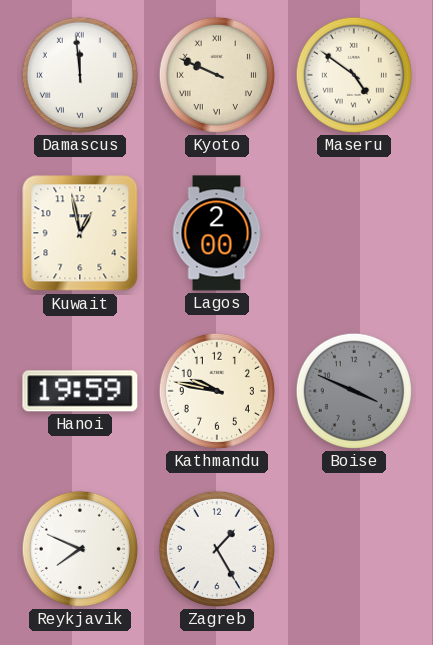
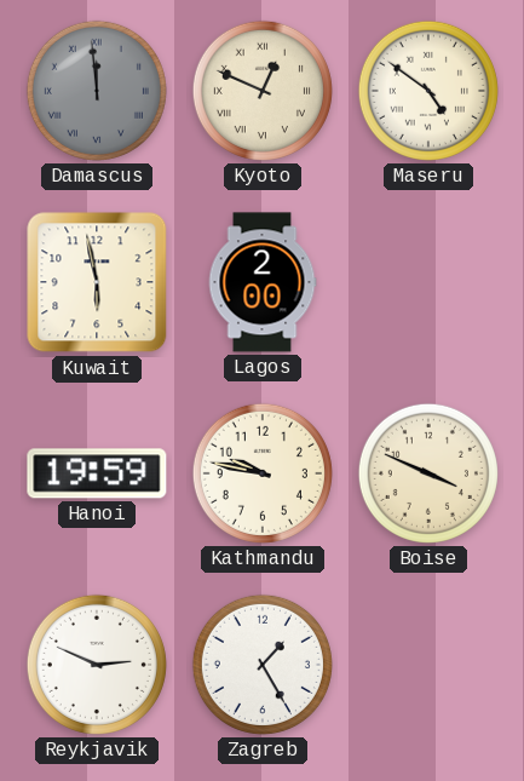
Damascus dial: white -> grey (97, 91)
Kyoto: 9:49 -> 12:49 (263, 91)
Kuwait: 12:58 -> 5:58 (97, 282)
Boise dial: grey -> cream (428, 473)
Reykjavik: 7:49 -> 2:49 (97, 665)
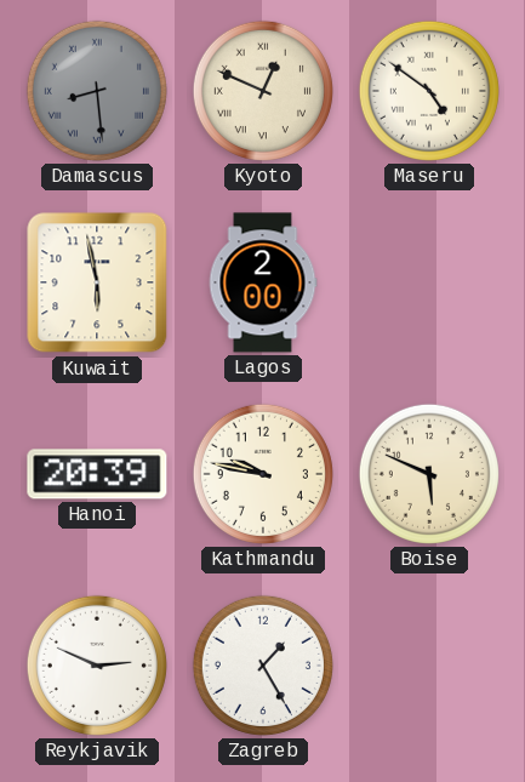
Damascus: 11:59 -> 8:29 (97, 91)
Hanoi: 19:59 -> 20:39 (97, 474)
Boise: 3:49 -> 5:49 (429, 474)
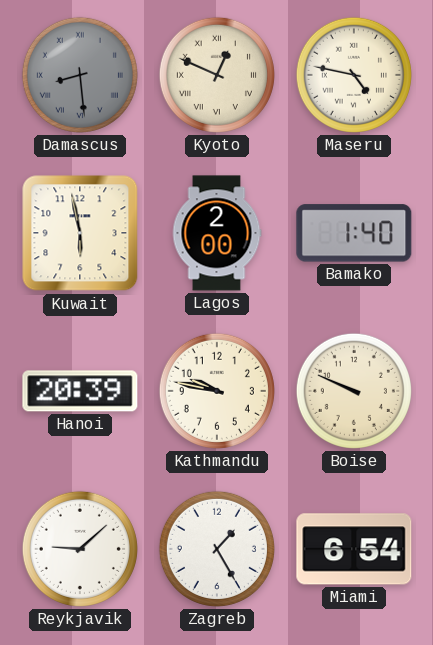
Maseru: 4:51 -> 4:47 (354, 75)
Bamako: none -> 1:40 (354, 233)
Boise: 5:49 -> 9:49 (354, 391)
Reykjavik: 2:49 -> 9:08 (80, 549)
Miami: none -> 6:54 (354, 549)
